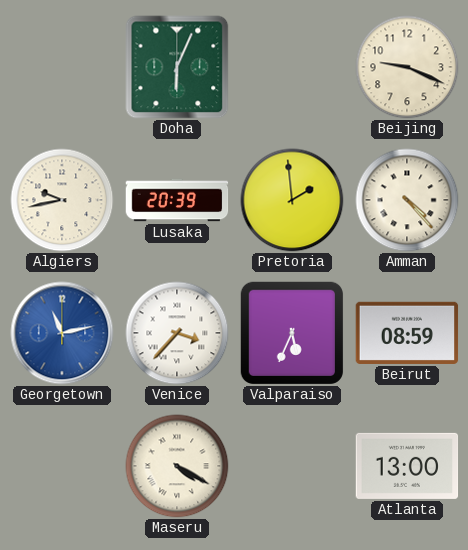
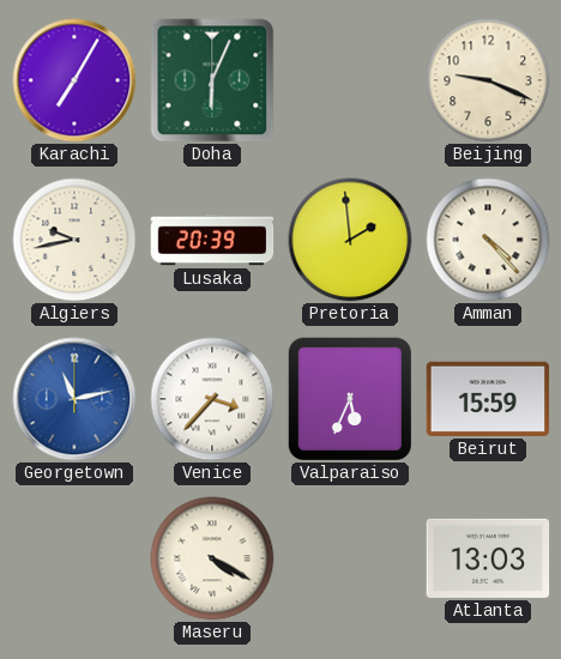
Karachi: none -> 7:05 (74, 80)
Beirut: 08:59 -> 15:59 (488, 399)
Atlanta: 13:00 -> 13:03 (488, 558)
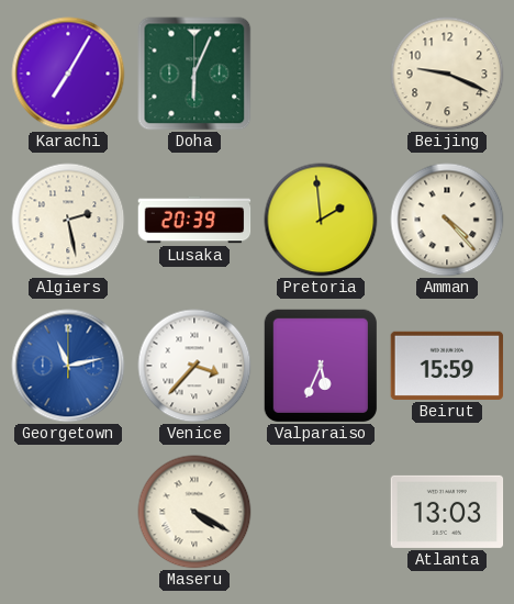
Algiers: 9:43 -> 2:28 (68, 220)
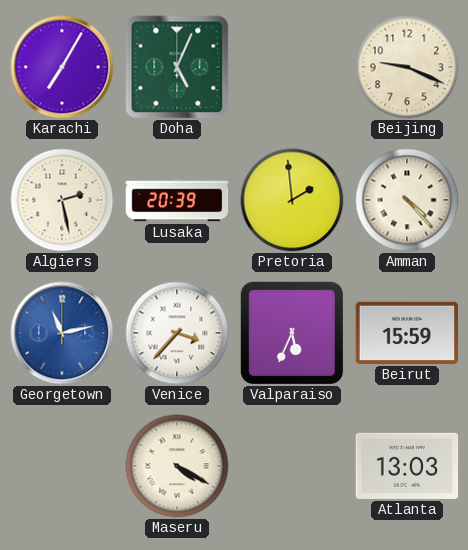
Doha: 6:04 -> 5:04 (177, 67)
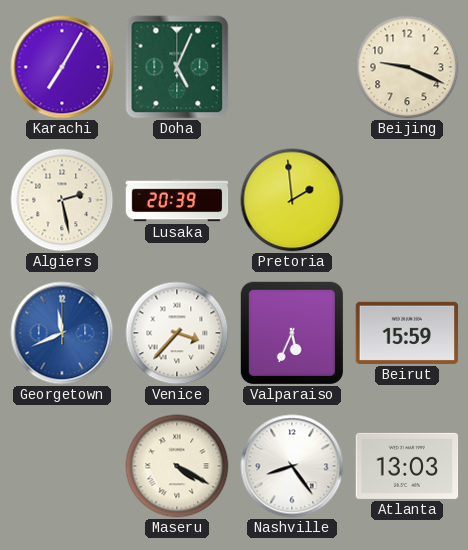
Amman: 4:23 -> none (407, 200)
Georgetown: 11:13 -> 11:41 (62, 333)
Nashville: none -> 8:24 (292, 466)
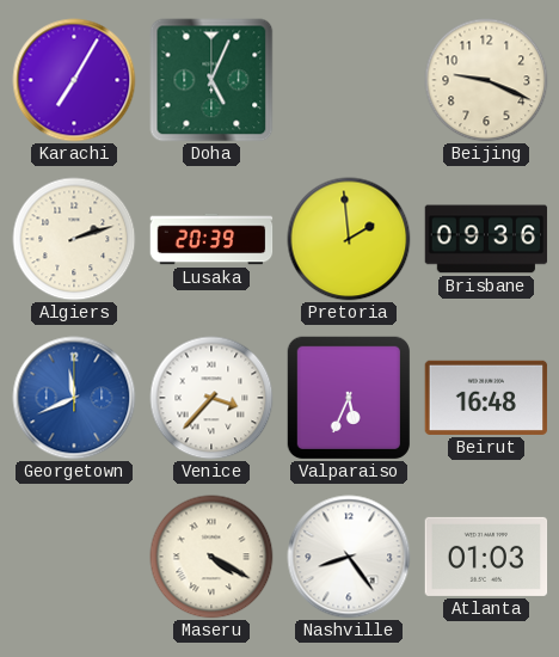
Algiers: 2:28 -> 2:12 (74, 239)
Brisbane: none -> 09:36 (486, 239)
Beirut: 15:59 -> 16:48 (486, 398)
Atlanta: 13:03 -> 01:03 (486, 557)
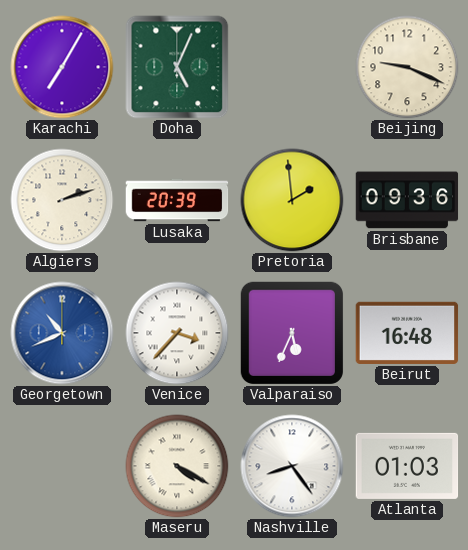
Georgetown: 11:41 -> 10:41 (62, 333)
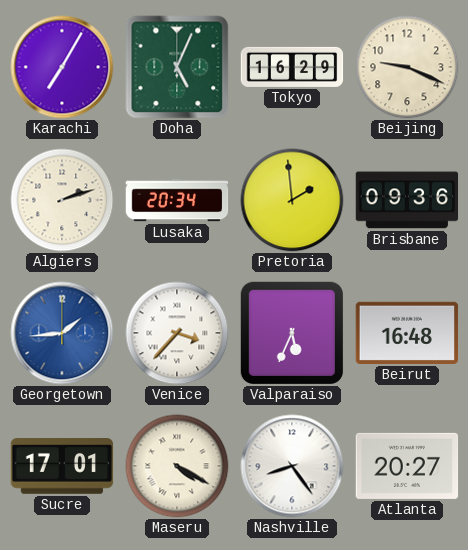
Tokyo: none -> 16:29 (292, 67)
Lusaka: 20:39 -> 20:34 (177, 200)
Georgetown: 10:41 -> 1:44 (62, 333)
Sucre: none -> 17:01 (62, 466)
Atlanta: 01:03 -> 20:27 (407, 466)
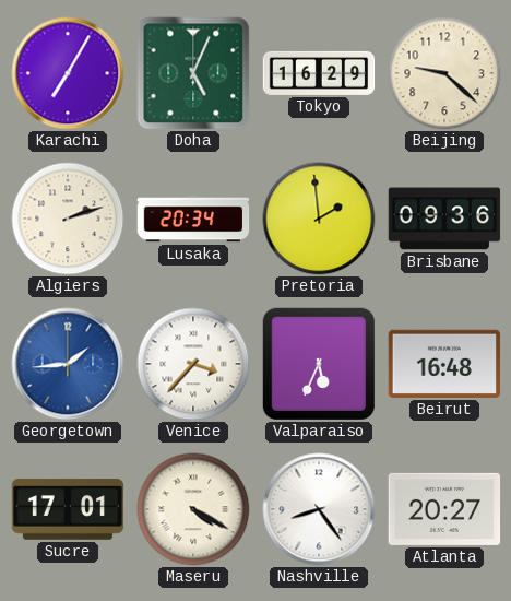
Beijing: 9:19 -> 9:22 (444, 73)
